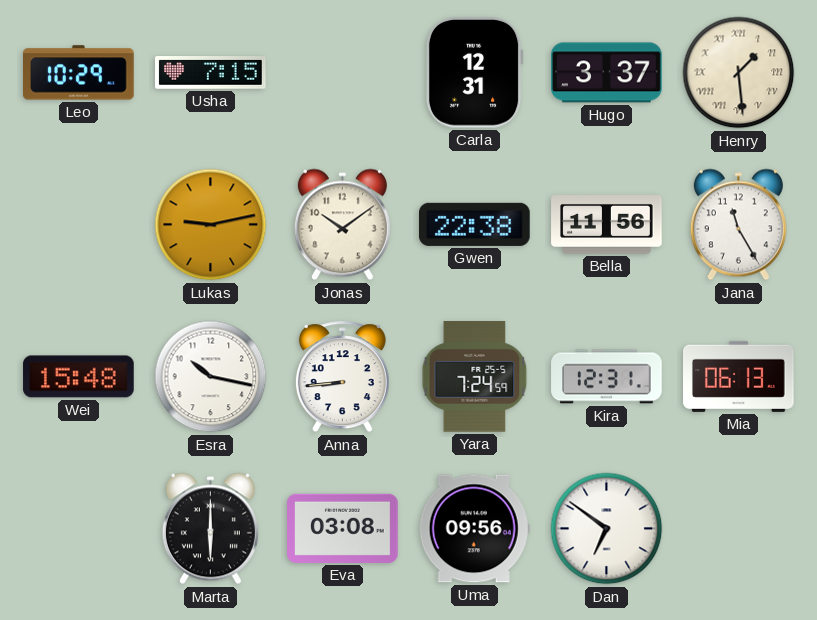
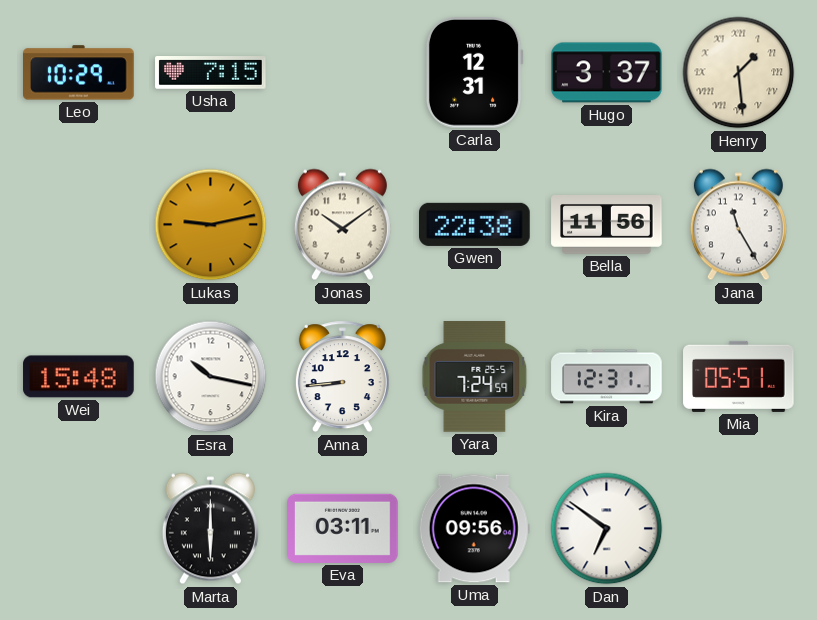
Mia: 06:13 -> 05:51 (739, 376)
Eva: 03:08 -> 03:11 (343, 528)
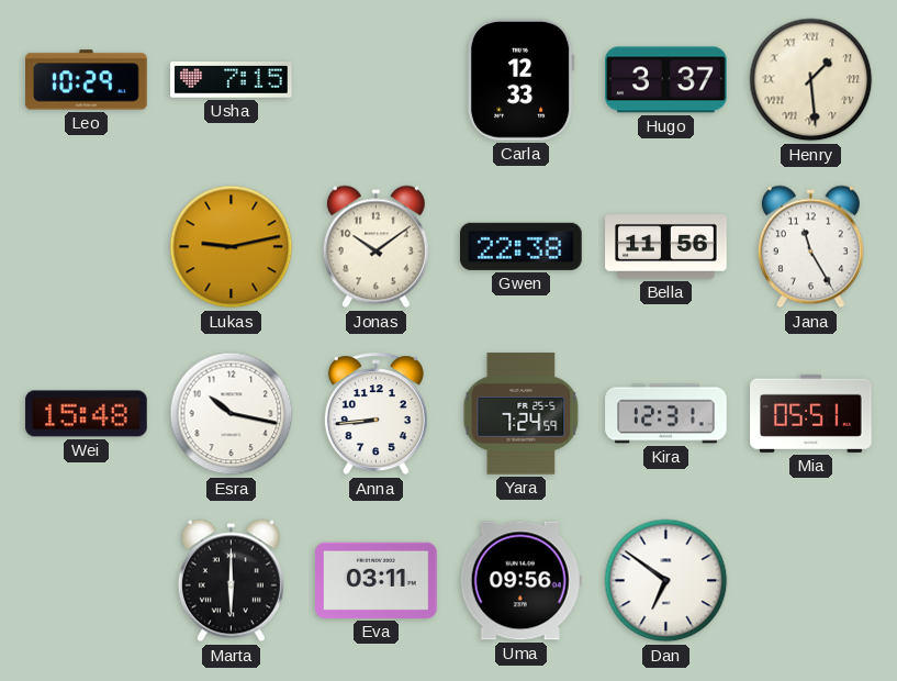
Carla: 12:31 -> 12:33 (520, 80)
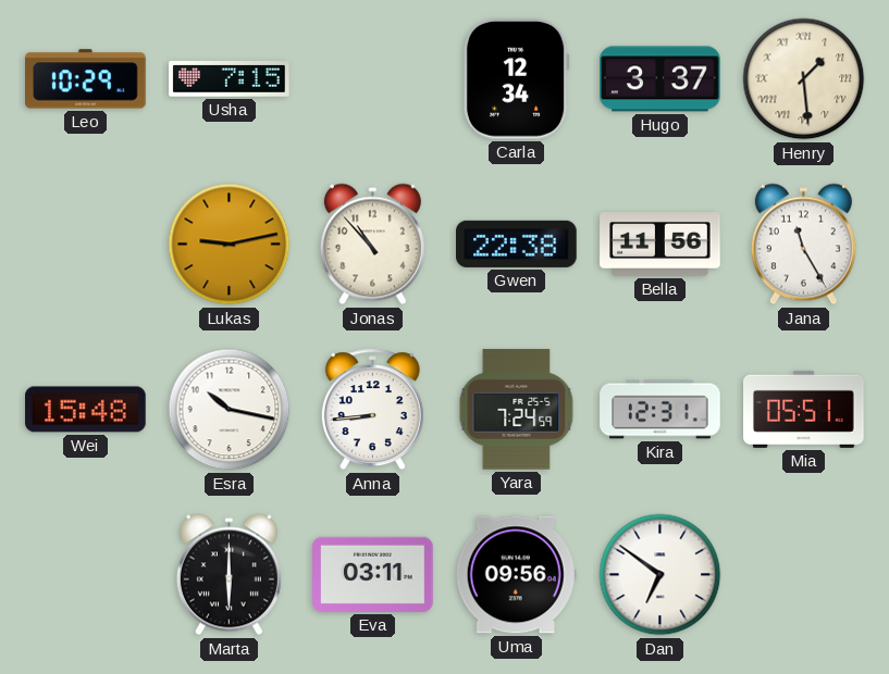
Carla: 12:33 -> 12:34 (516, 79)
Jonas: 10:09 -> 10:53 (372, 245)
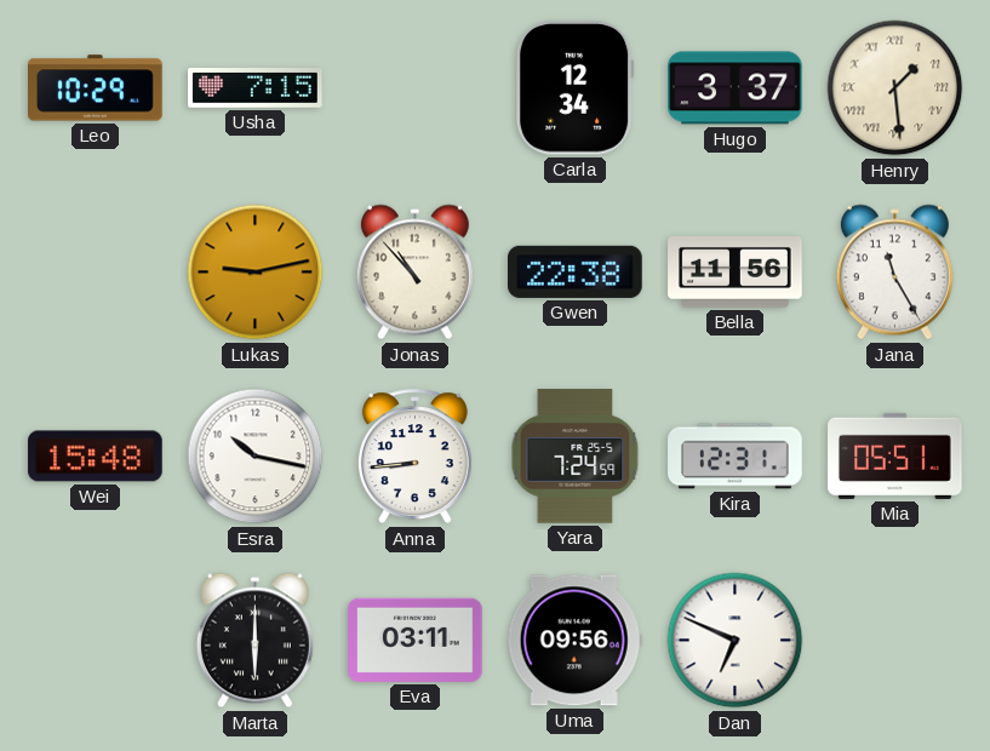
Dan: 6:51 -> 6:49 (736, 641)
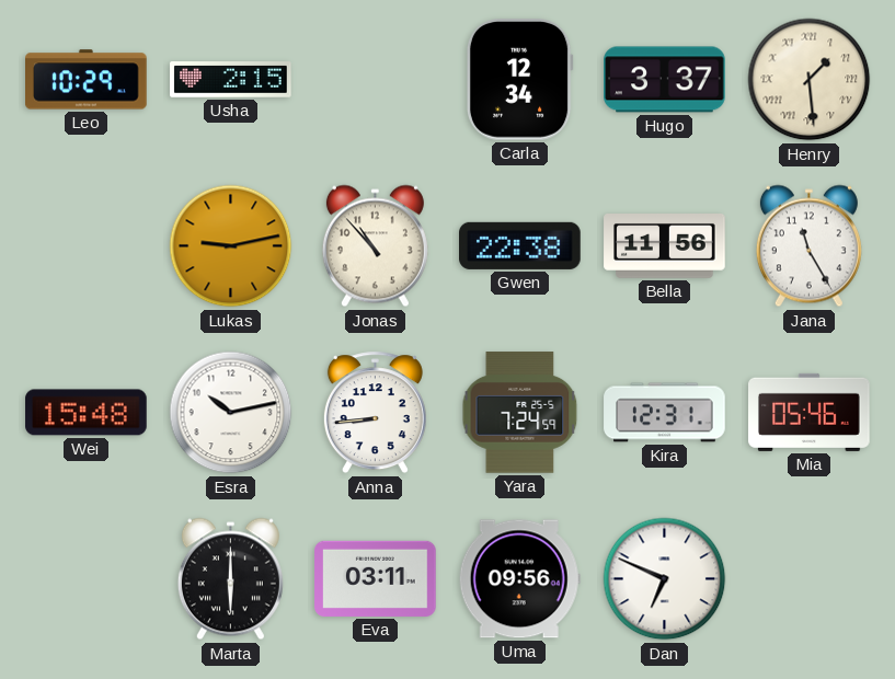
Usha: 7:15 -> 2:15 (231, 80)
Esra: 10:17 -> 10:13 (231, 413)
Mia: 05:51 -> 05:46 (810, 412)
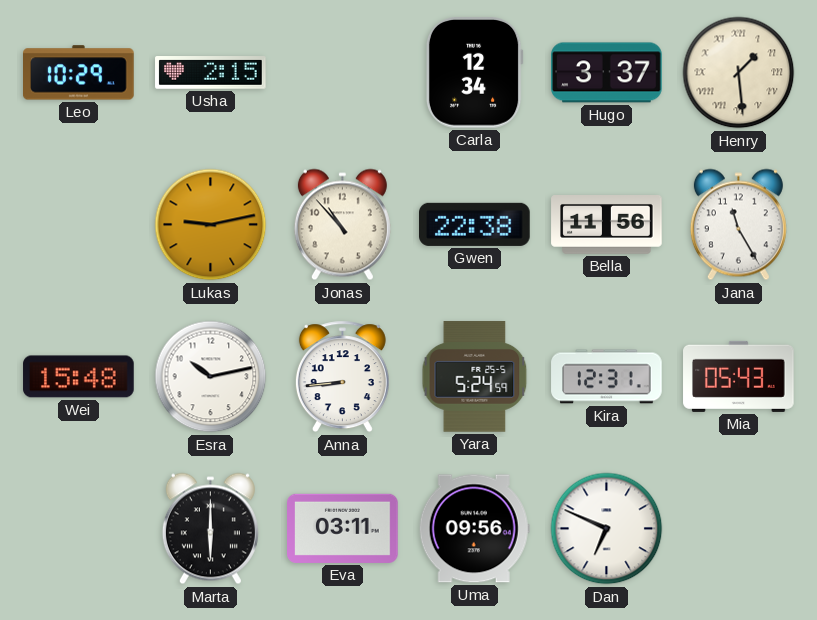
Yara: 7:24 -> 5:24 (475, 377)
Mia: 05:46 -> 05:43 (739, 376)
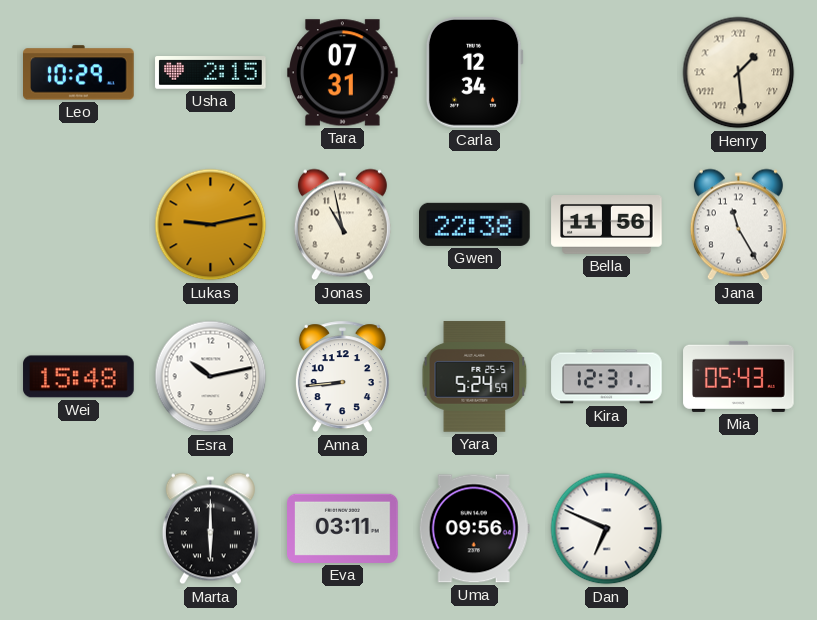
Tara: none -> 07:31 (343, 73)
Hugo: 3:37 -> none (607, 73)
Jonas: 10:53 -> 10:58 (342, 225)
